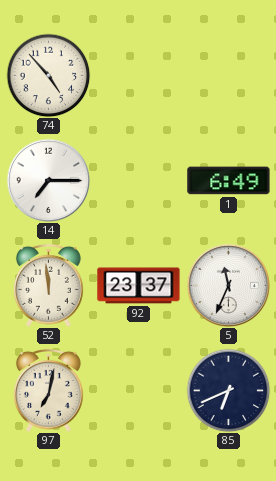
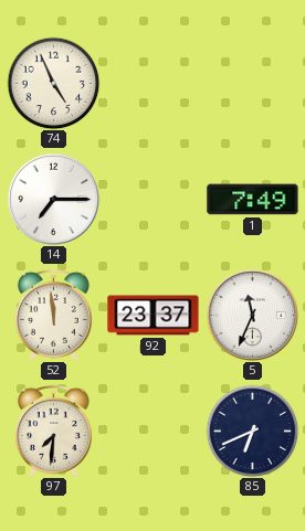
74: 4:53 -> 4:56 (53, 83)
1: 6:49 -> 7:49 (253, 200)
97: 7:02 -> 7:31 (53, 431)
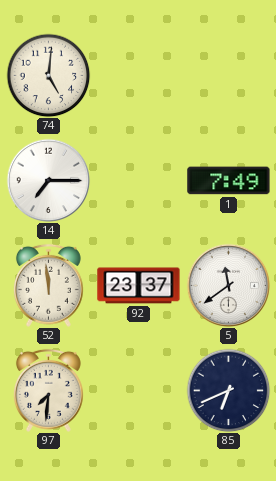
74: 4:56 -> 5:01 (48, 75)
5: 11:34 -> 11:39 (228, 285)
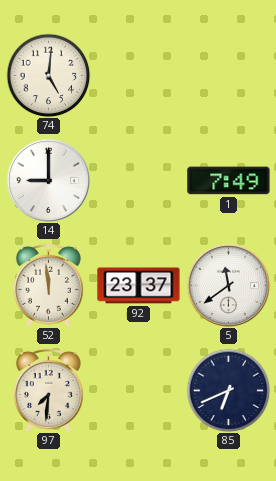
14: 7:15 -> 9:00 (48, 180)
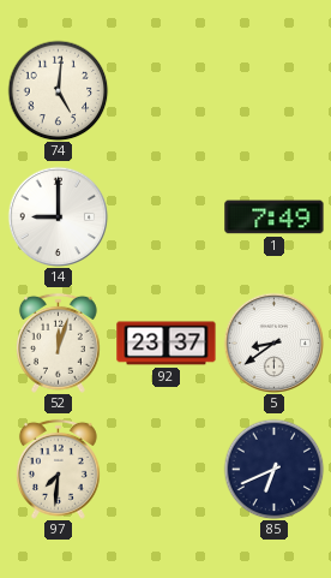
52: 11:59 -> 12:03 (58, 342)
5: 11:39 -> 8:39 (273, 342)
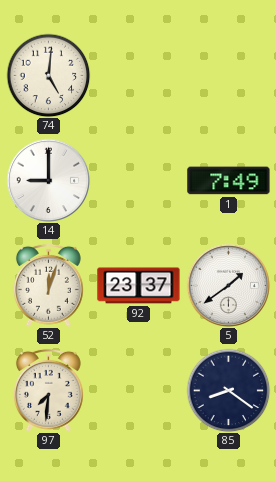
5: 8:39 -> 1:39 (228, 285)
85: 6:41 -> 8:21 (228, 390)
